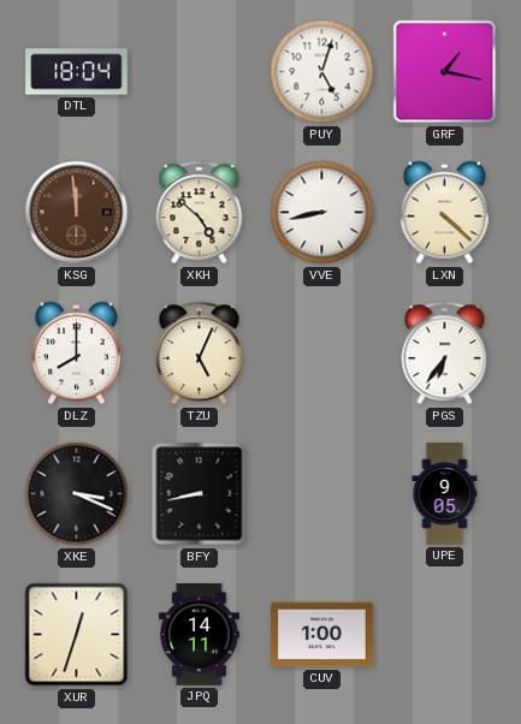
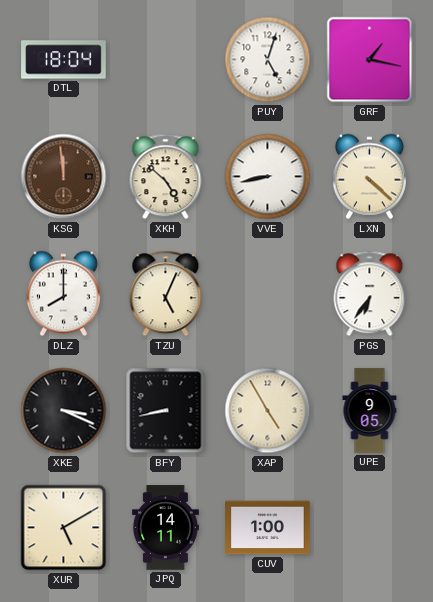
XAP: none -> 4:55 (268, 411)
XUR: 12:33 -> 5:10 (64, 528)
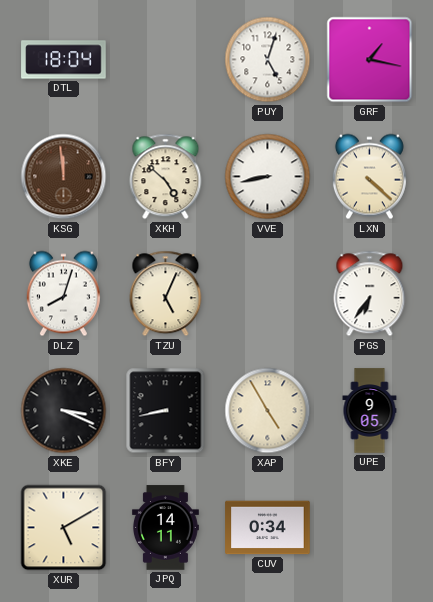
DLZ: 8:00 -> 8:03 (63, 294)
CUV: 1:00 -> 0:34 (268, 528)
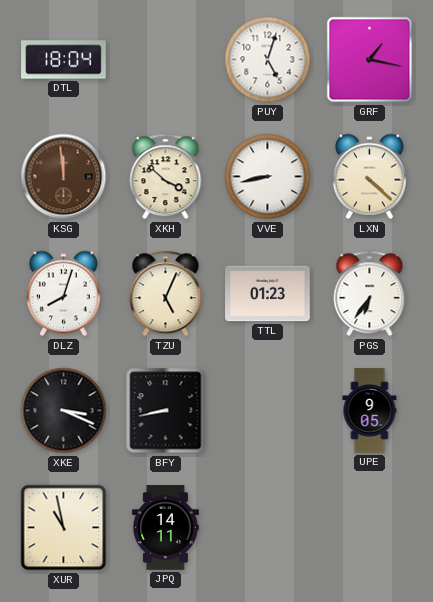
XKH: 4:52 -> 3:52 (166, 177)
TTL: none -> 01:23 (268, 294)
XAP: 4:55 -> none (268, 411)
XUR: 5:10 -> 10:58 (64, 528)
CUV: 0:34 -> none (268, 528)
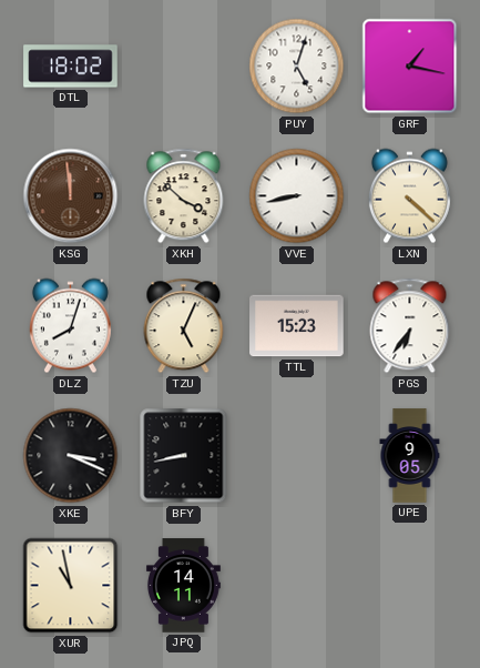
DTL: 18:04 -> 18:02 (71, 67)
TTL: 01:23 -> 15:23 (297, 326)
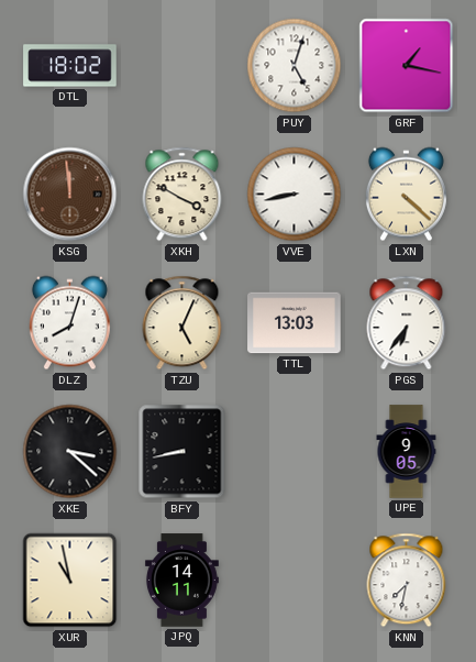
XKH: 3:52 -> 3:50 (182, 195)
TTL: 15:23 -> 13:03 (295, 323)
XKE: 3:19 -> 3:22 (70, 452)
KNN: none -> 7:32 (407, 581)
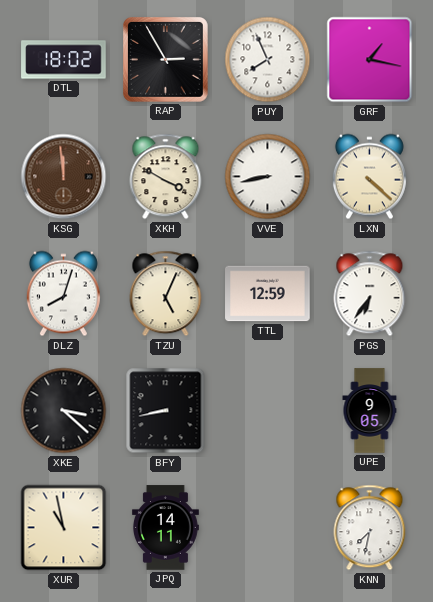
RAP: none -> 2:55 (166, 60)
PUY: 5:03 -> 7:56 (268, 60)
TTL: 13:03 -> 12:59 (268, 294)
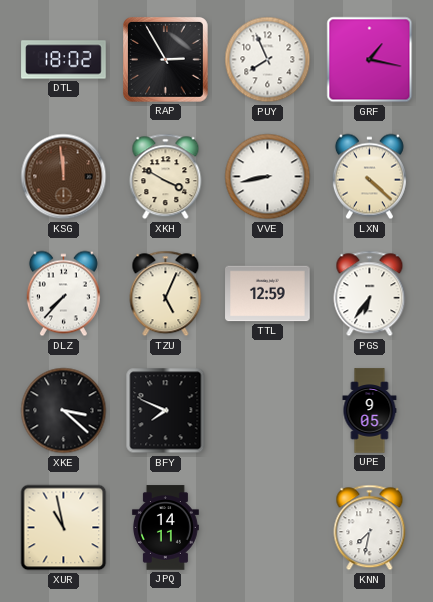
DLZ: 8:03 -> 7:37 (63, 294)
BFY: 8:43 -> 7:49 (166, 411)
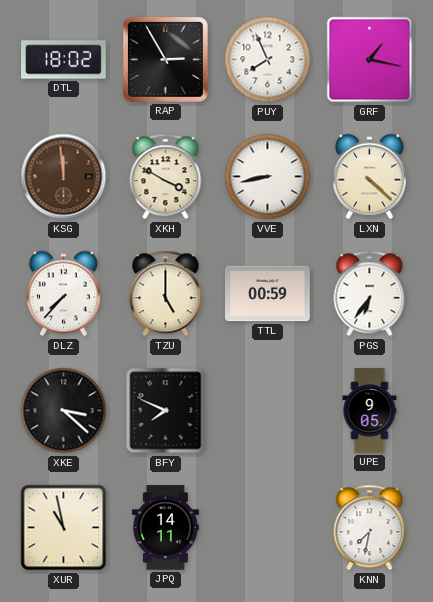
TZU: 5:04 -> 5:00 (166, 294)
TTL: 12:59 -> 00:59 (268, 294)
